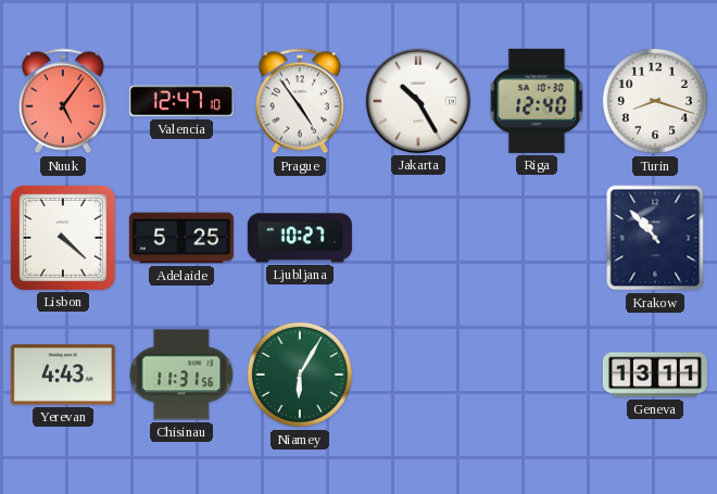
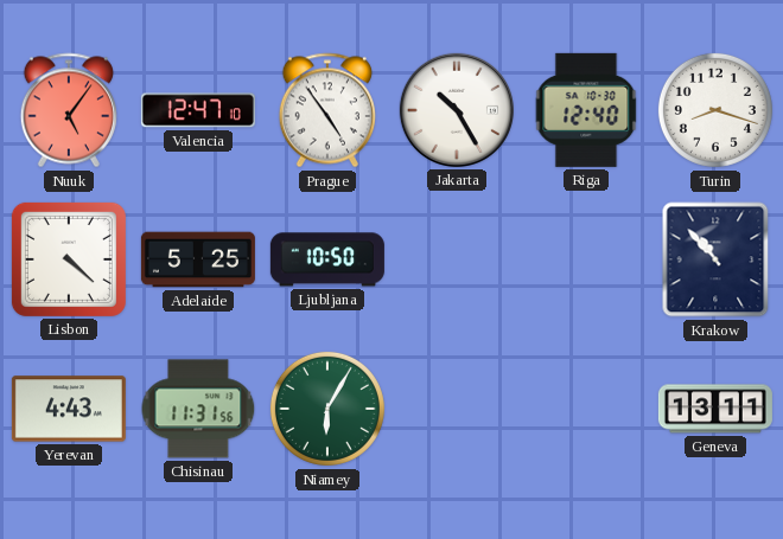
Ljubljana: 10:27 -> 10:50 (327, 259)
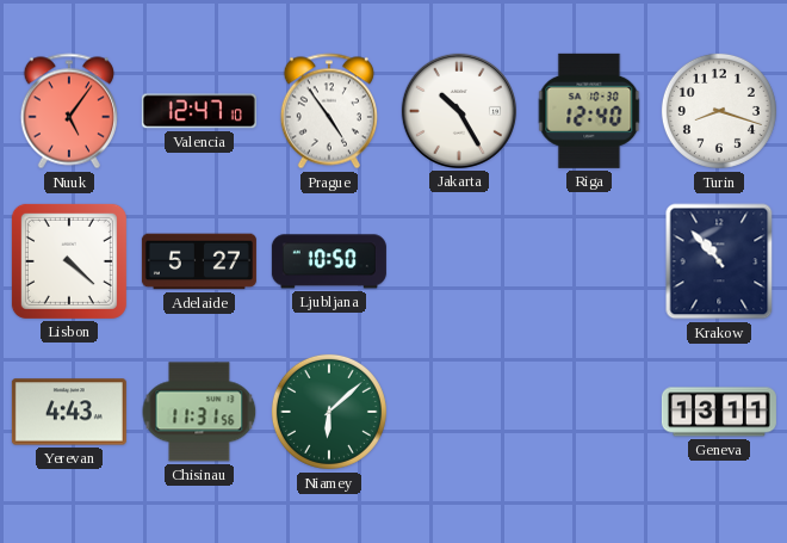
Adelaide: 5:25 -> 5:27 (199, 261)
Niamey: 6:05 -> 6:08 (329, 412)
